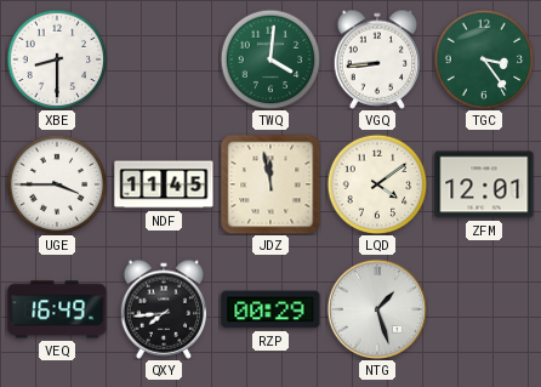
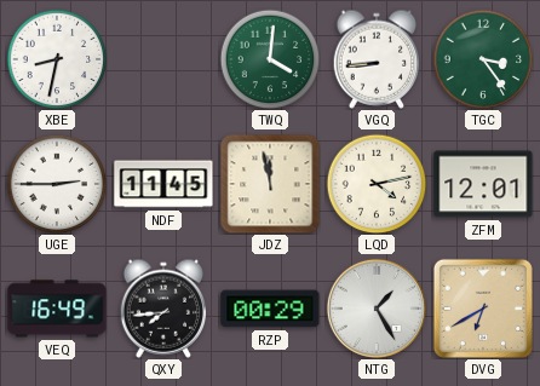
XBE: 8:30 -> 8:32 (57, 59)
UGE: 3:45 -> 2:45 (57, 184)
LQD: 4:09 -> 4:13 (377, 184)
NTG: 1:27 -> 1:25 (377, 309)
DVG: none -> 6:40 (483, 309)
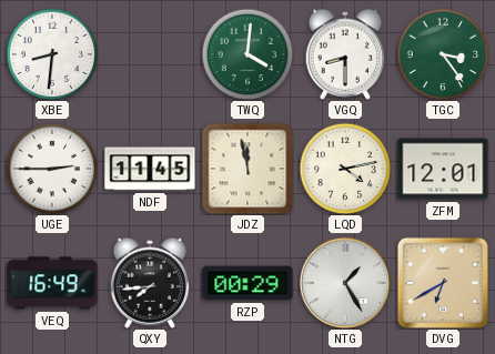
XBE: 8:32 -> 8:31 (52, 54)
VGQ: 8:44 -> 8:30 (345, 54)
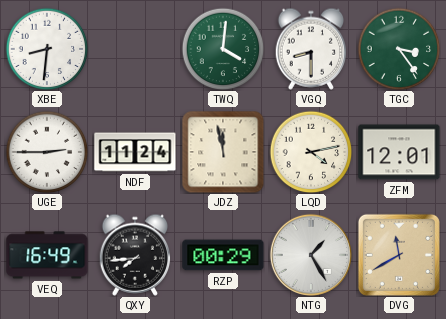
NDF: 11:45 -> 11:24 (135, 152)
DVG: 6:40 -> 11:40 (399, 255)
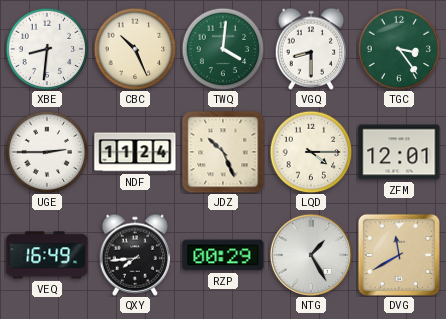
CBC: none -> 10:26 (135, 49)
JDZ: 11:58 -> 10:26 (223, 152)
LQD: 4:13 -> 4:15 (311, 152)
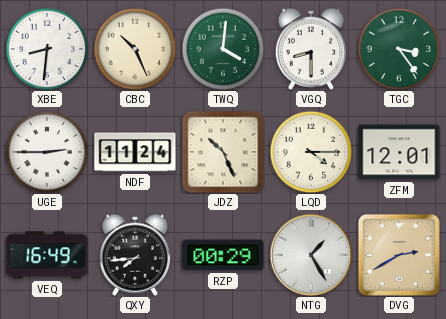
DVG: 11:40 -> 2:40 (399, 255)
